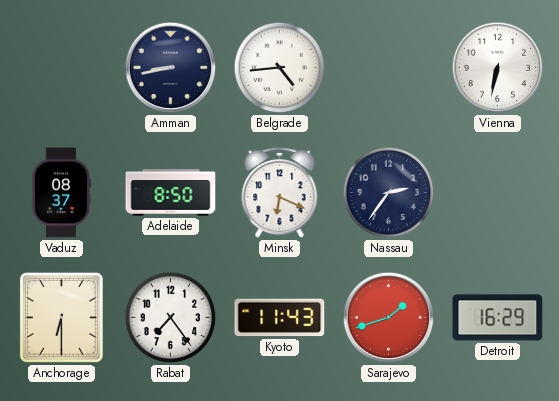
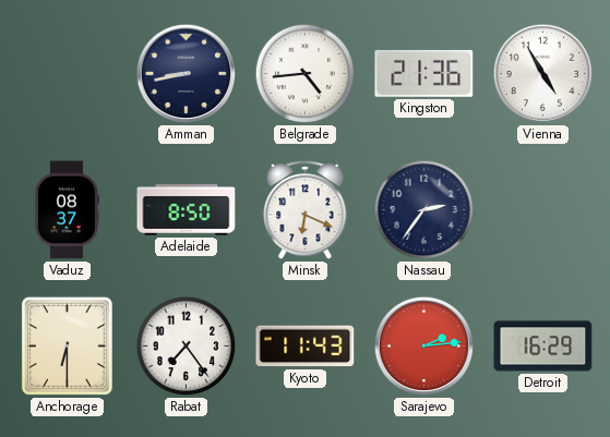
Kingston: none -> 21:36 (424, 73)
Vienna: 6:32 -> 4:55 (543, 74)
Sarajevo: 1:42 -> 2:14 (424, 347)
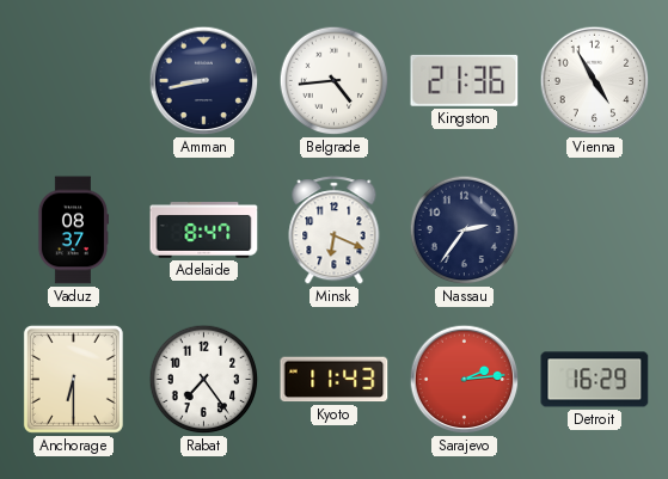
Adelaide: 8:50 -> 8:47 (204, 231)
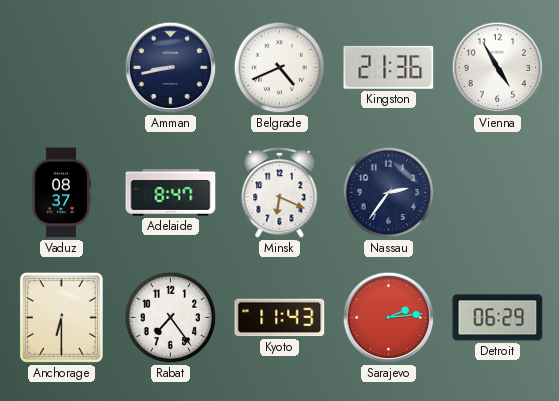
Belgrade: 4:44 -> 4:41 (280, 68)
Detroit: 16:29 -> 06:29 (498, 318)
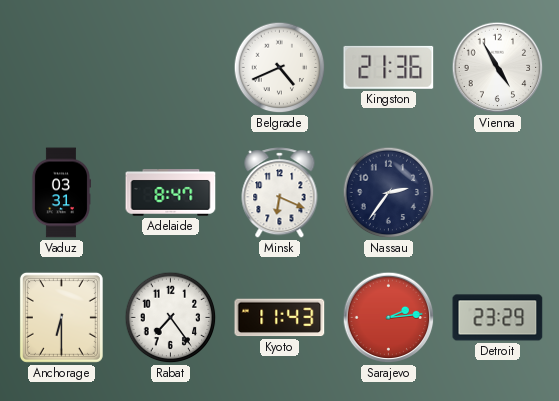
Amman: 8:43 -> none (171, 68)
Vaduz: 08:37 -> 03:31 (60, 193)
Detroit: 06:29 -> 23:29 (498, 318)
